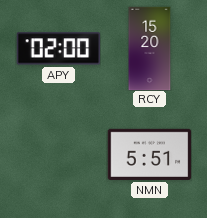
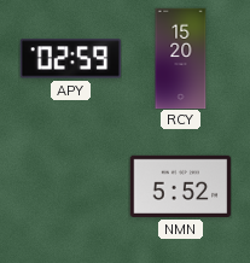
APY: 02:00 -> 02:59 (70, 59)
NMN: 5:51 -> 5:52 (180, 186)
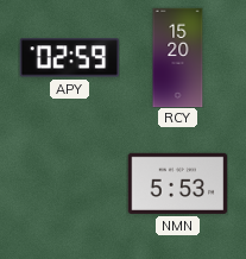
NMN: 5:52 -> 5:53 (177, 183)
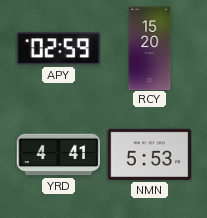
YRD: none -> 4:41 (58, 155)
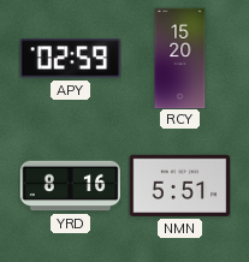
YRD: 4:41 -> 8:16 (70, 186)
NMN: 5:53 -> 5:51 (179, 185)
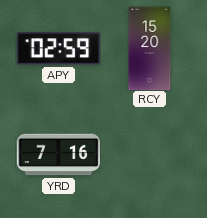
YRD: 8:16 -> 7:16 (58, 155)
NMN: 5:51 -> none (179, 185)
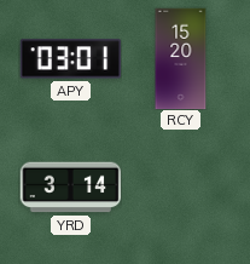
APY: 02:59 -> 03:01 (70, 59)
YRD: 7:16 -> 3:14 (70, 188)
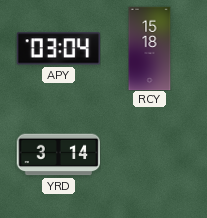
APY: 03:01 -> 03:04 (58, 49)
RCY: 15:20 -> 15:18 (150, 48)
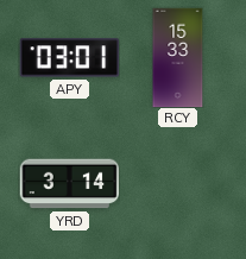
APY: 03:04 -> 03:01 (69, 58)
RCY: 15:18 -> 15:33 (178, 57)
